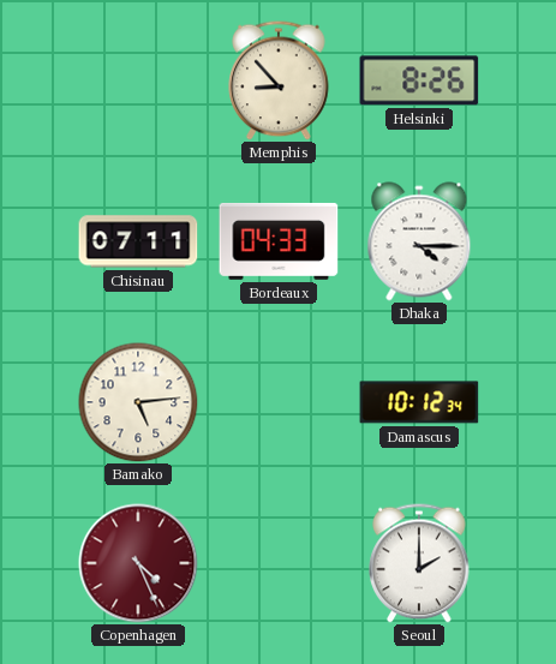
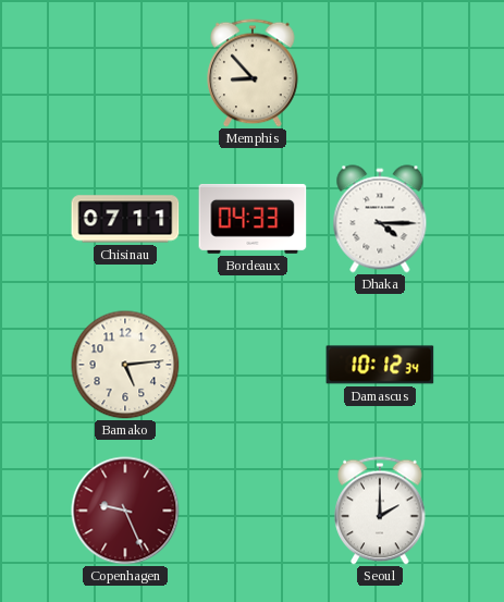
Helsinki: 8:26 -> none (419, 80)
Copenhagen: 4:26 -> 9:26 (125, 511)
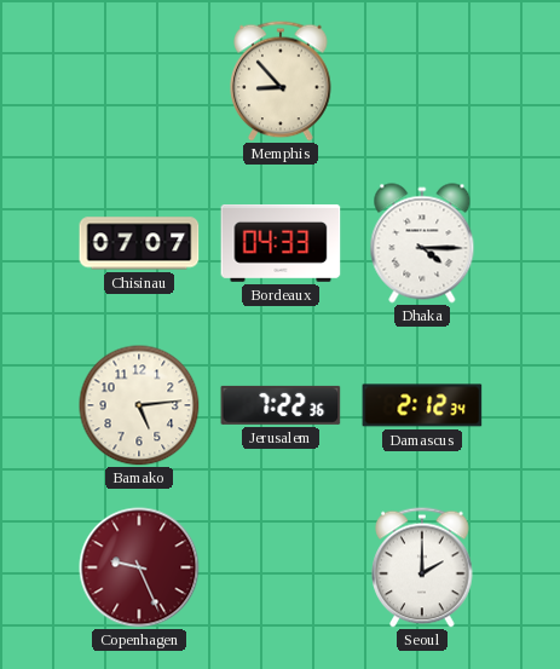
Chisinau: 07:11 -> 07:07 (139, 243)
Jerusalem: none -> 7:22 (281, 405)
Damascus: 10:12 -> 2:12 (422, 405)
